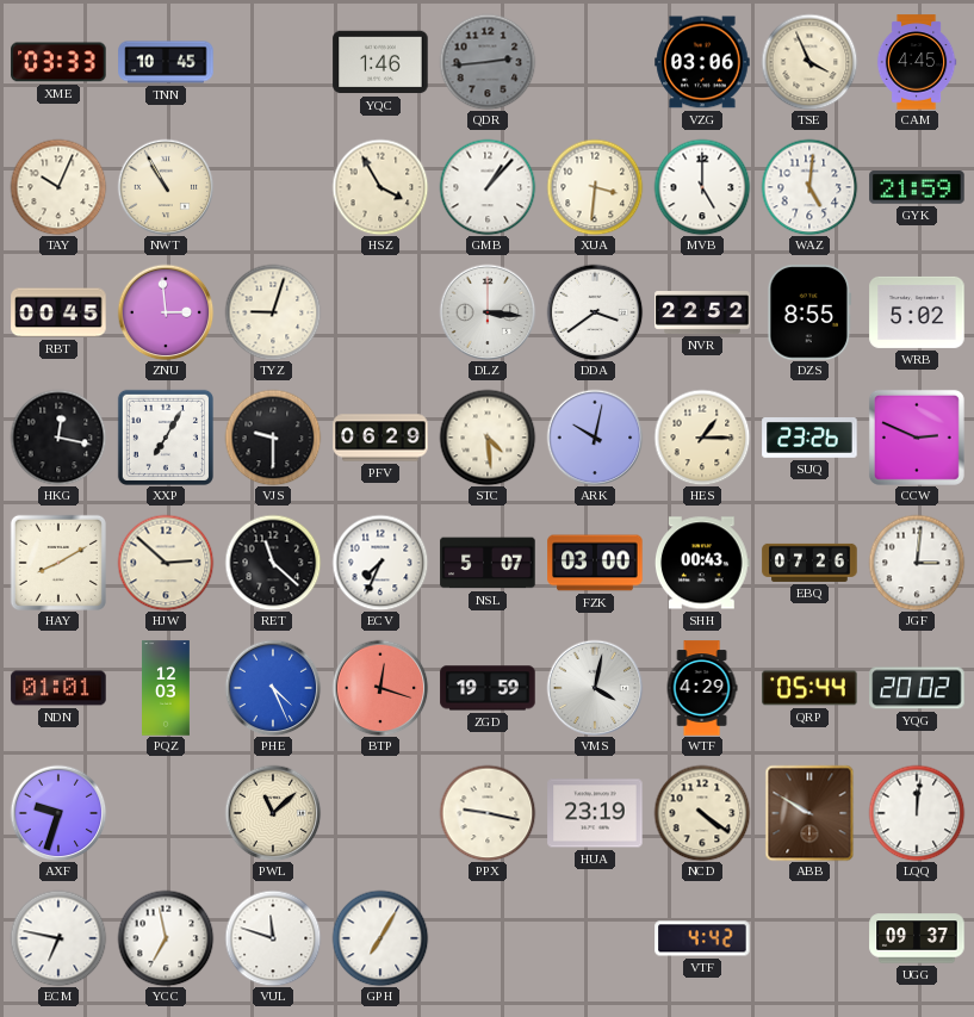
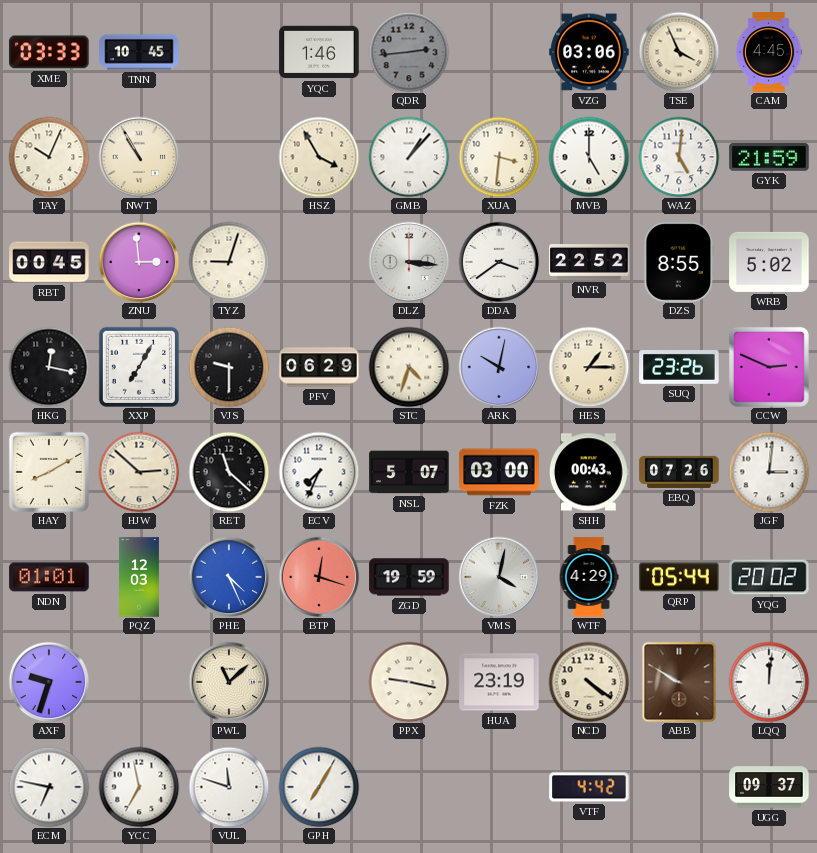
STC: 4:29 -> 4:33 (409, 367)
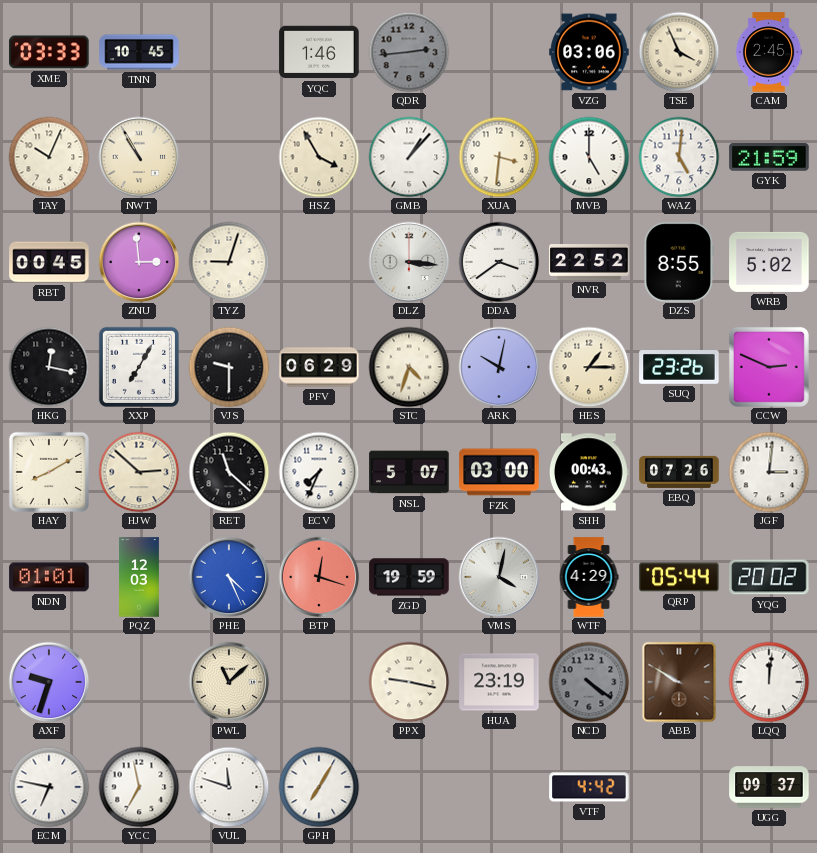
CAM: 4:45 -> 2:45 (769, 52)
NCD dial: cream -> grey (589, 682)
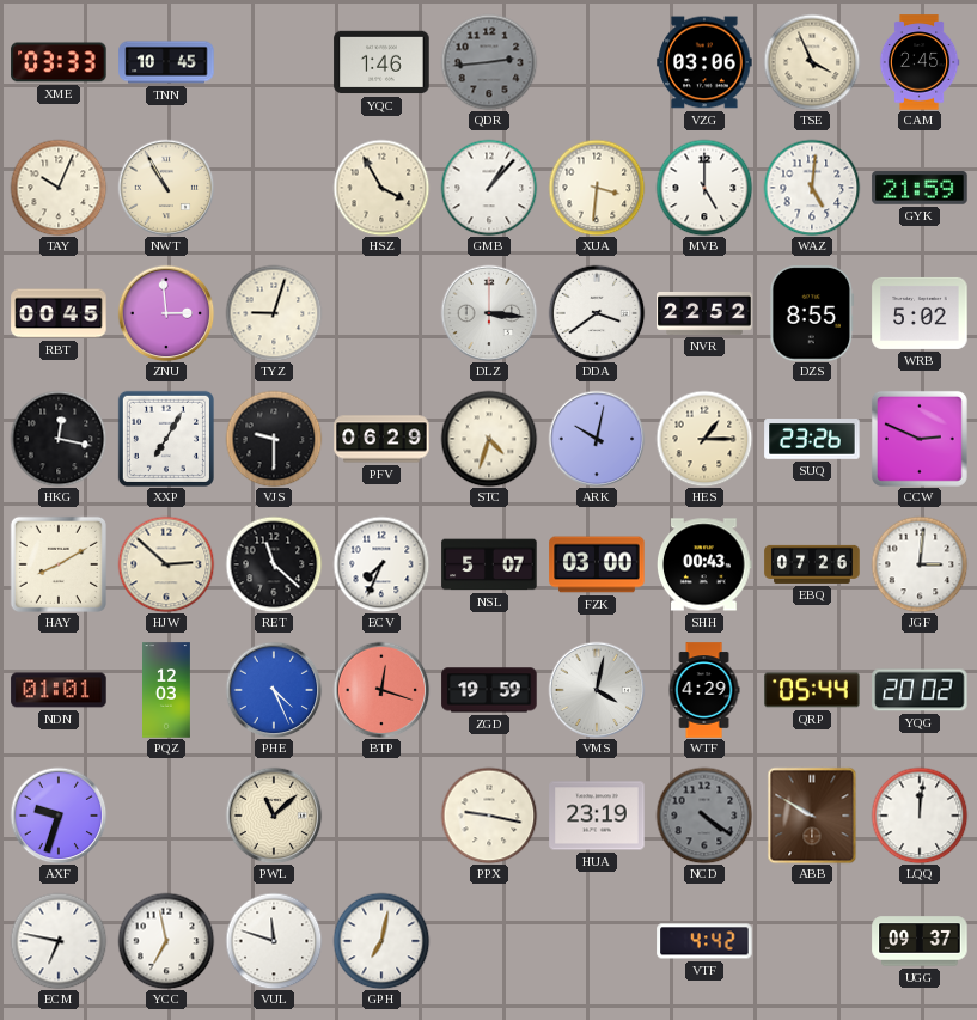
GPH: 7:05 -> 7:02 (381, 941)
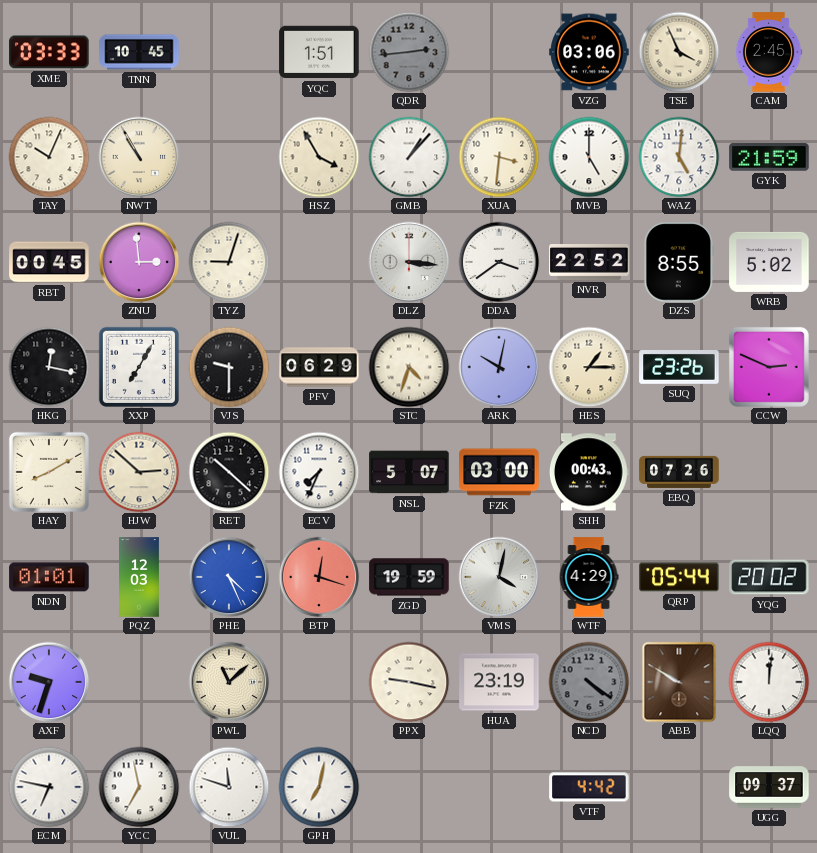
YQC: 1:46 -> 1:51 (319, 52)
RET: 11:22 -> 10:22 (229, 472)
JGF: 3:01 -> none (920, 564)
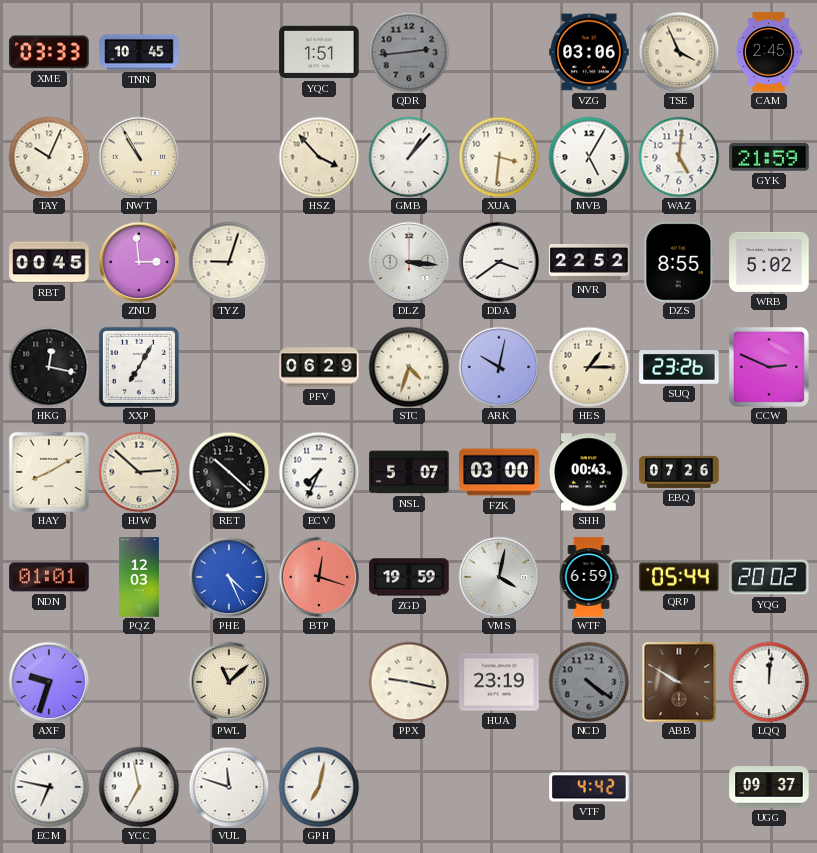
HSZ: 3:55 -> 3:53 (319, 157)
MVB: 5:00 -> 5:05 (589, 157)
VJS: 9:30 -> none (229, 367)
WTF: 4:29 -> 6:59 (589, 577)
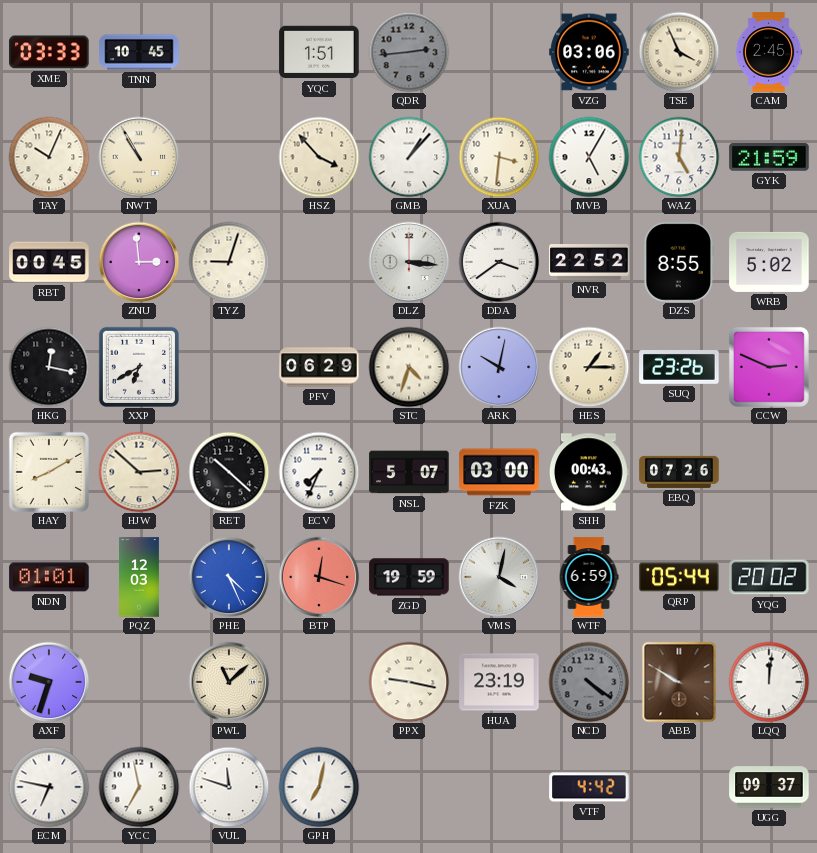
XXP: 7:05 -> 6:40 (139, 367)
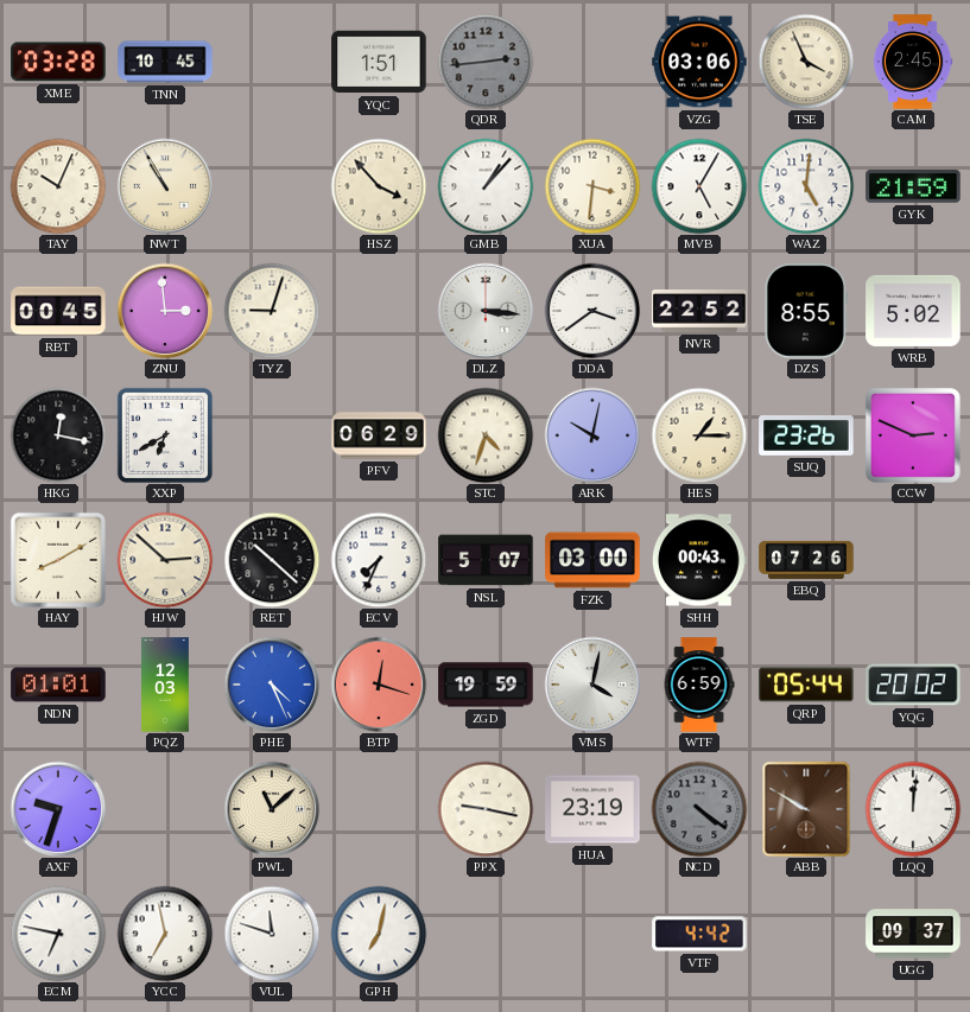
XME: 03:33 -> 03:28 (58, 62)
